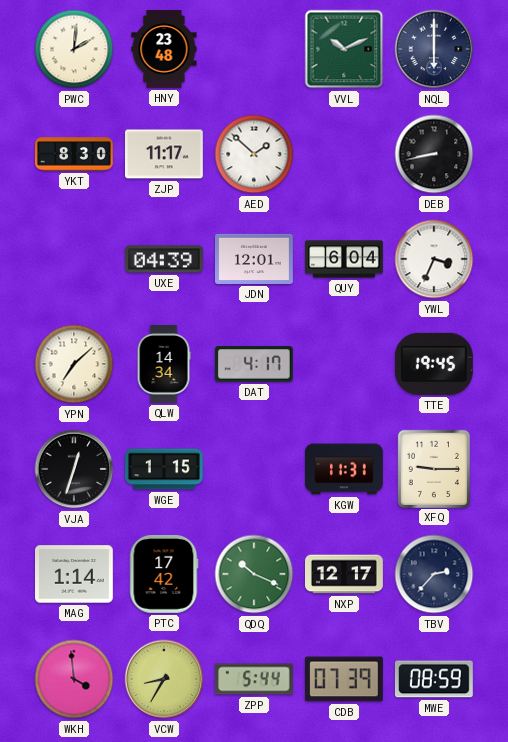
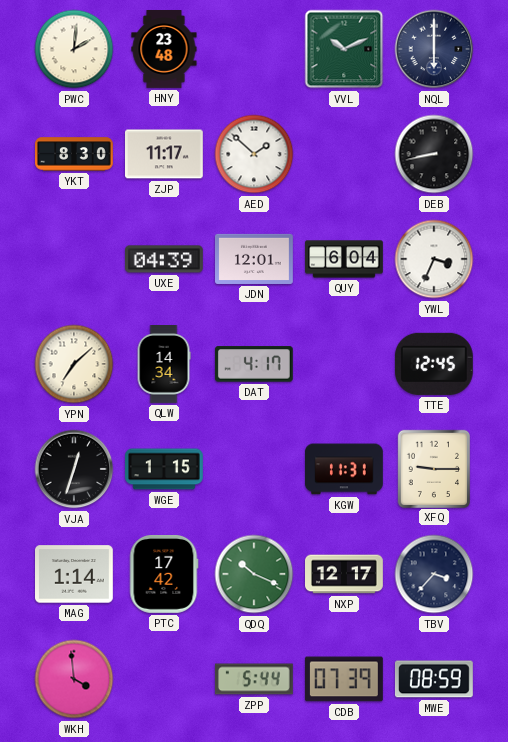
TTE: 19:45 -> 12:45 (434, 364)
TBV: 2:37 -> 3:37 (434, 574)
VCW: 8:35 -> none (164, 679)
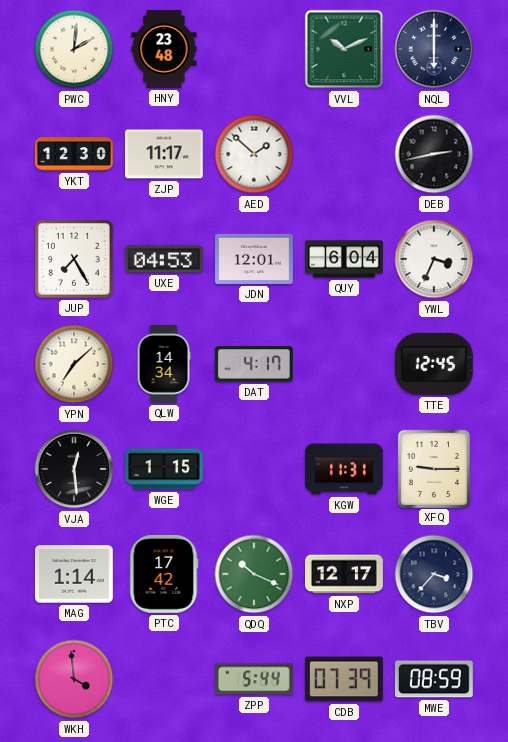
YKT: 8:30 -> 12:30 (75, 154)
DEB: 8:43 -> 2:43 (434, 154)
JUP: none -> 7:25 (74, 259)
UXE: 04:39 -> 04:53 (165, 259)
VJA: 12:33 -> 12:29 (74, 469)
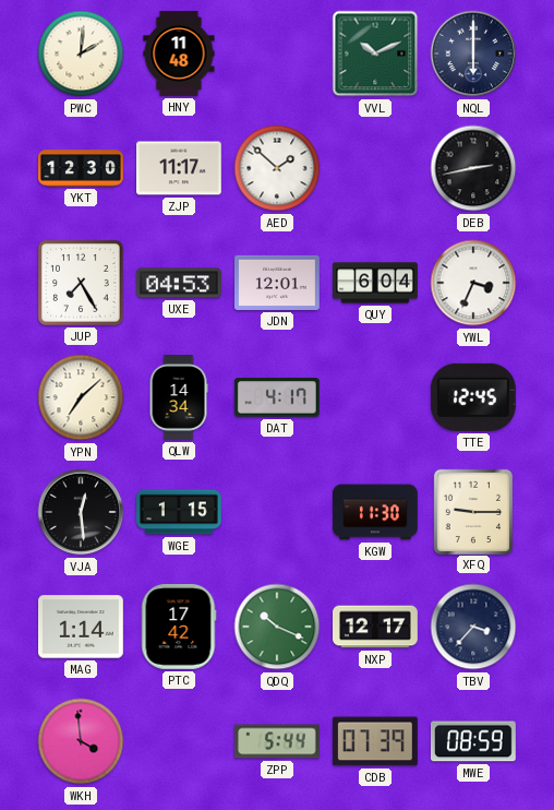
HNY: 23:48 -> 11:48 (179, 55)
KGW: 11:31 -> 11:30 (376, 512)
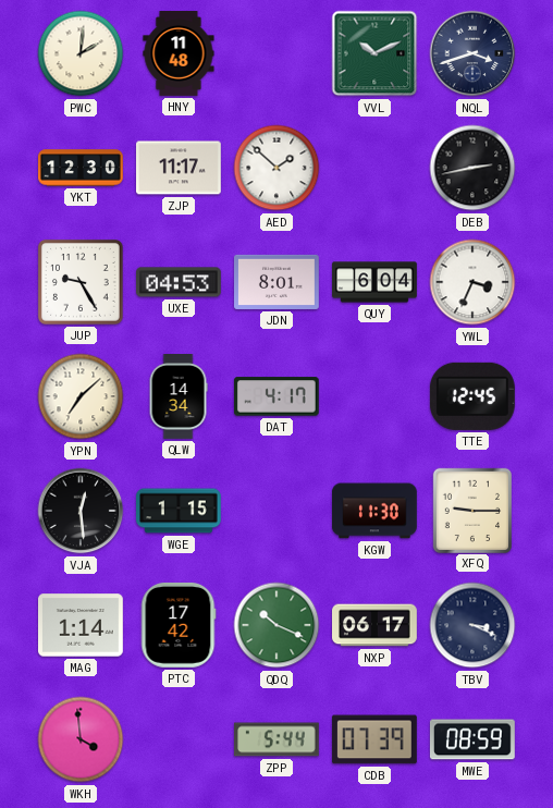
NQL: 6:00 -> 3:42 (472, 53)
JUP: 7:25 -> 9:25 (81, 282)
JDN: 12:01 -> 8:01 (278, 282)
NXP: 12:17 -> 06:17 (376, 625)
TBV: 3:37 -> 3:19 (472, 625)
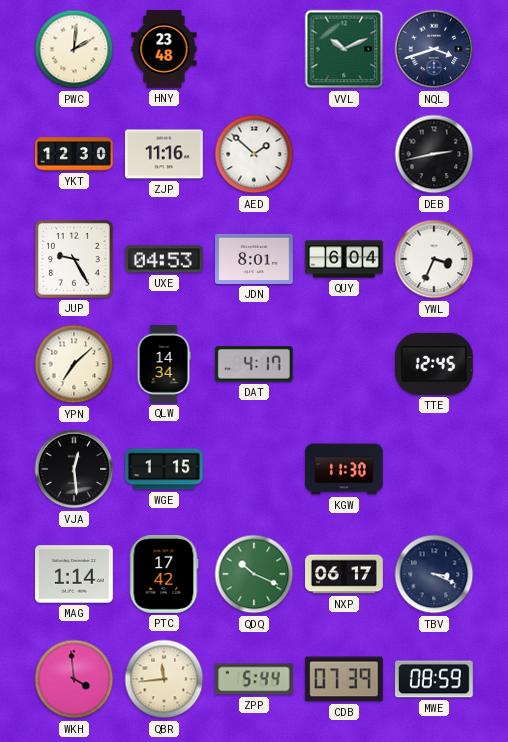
HNY: 11:48 -> 23:48 (164, 50)
ZJP: 11:17 -> 11:16 (165, 154)
XFQ: 9:15 -> none (471, 510)
QBR: none -> 11:44 (164, 679)
